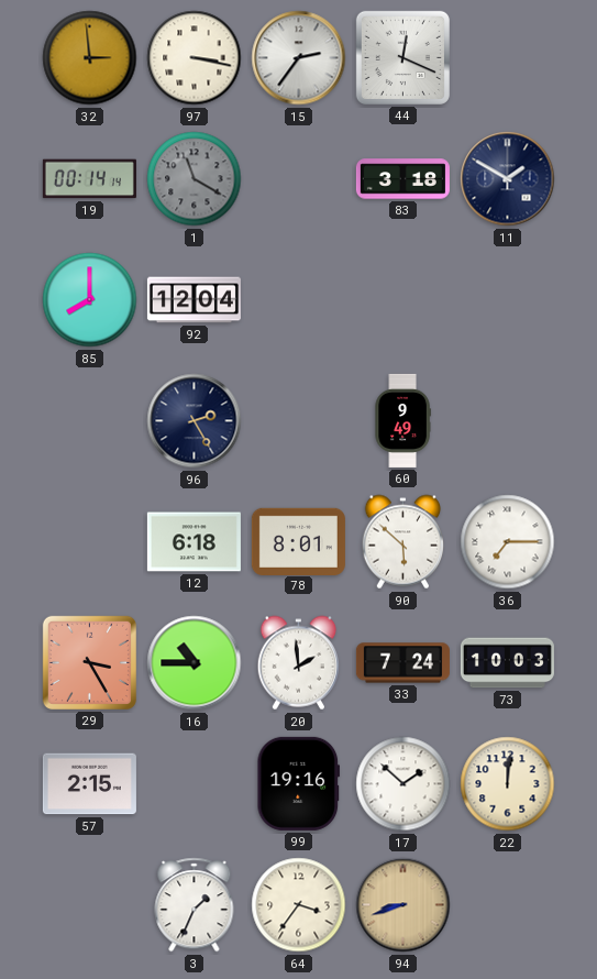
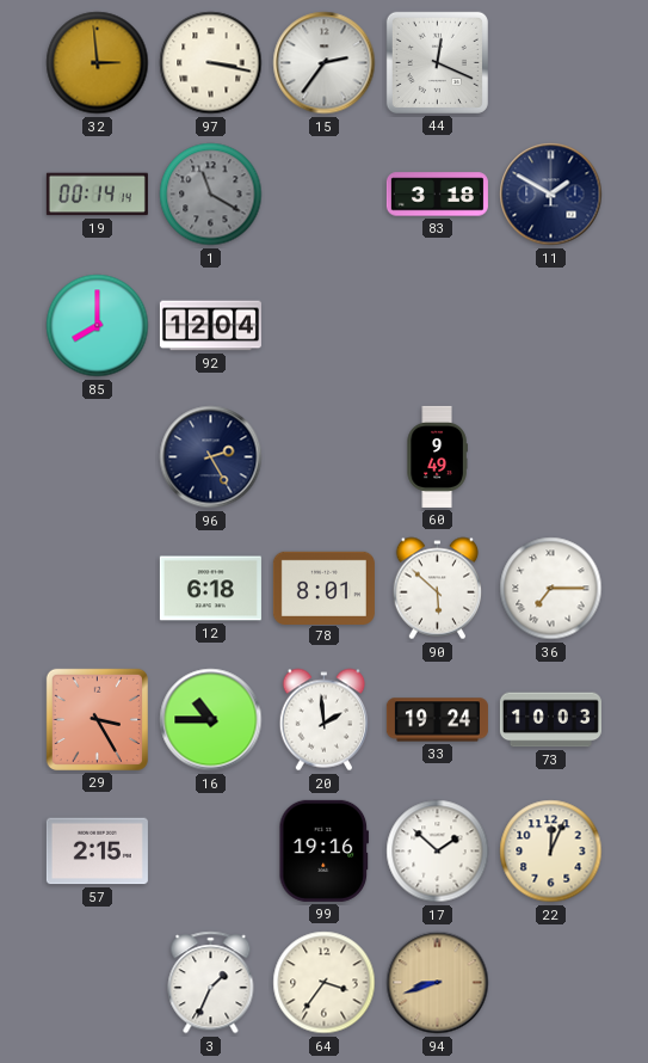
33: 7:24 -> 19:24 (437, 720)
22: 12:01 -> 12:04 (551, 852)
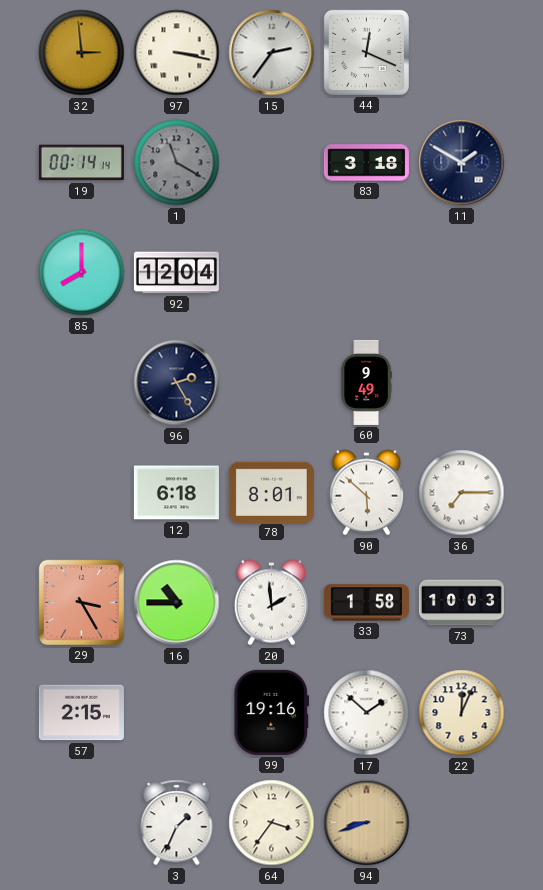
33: 19:24 -> 1:58 (366, 603)
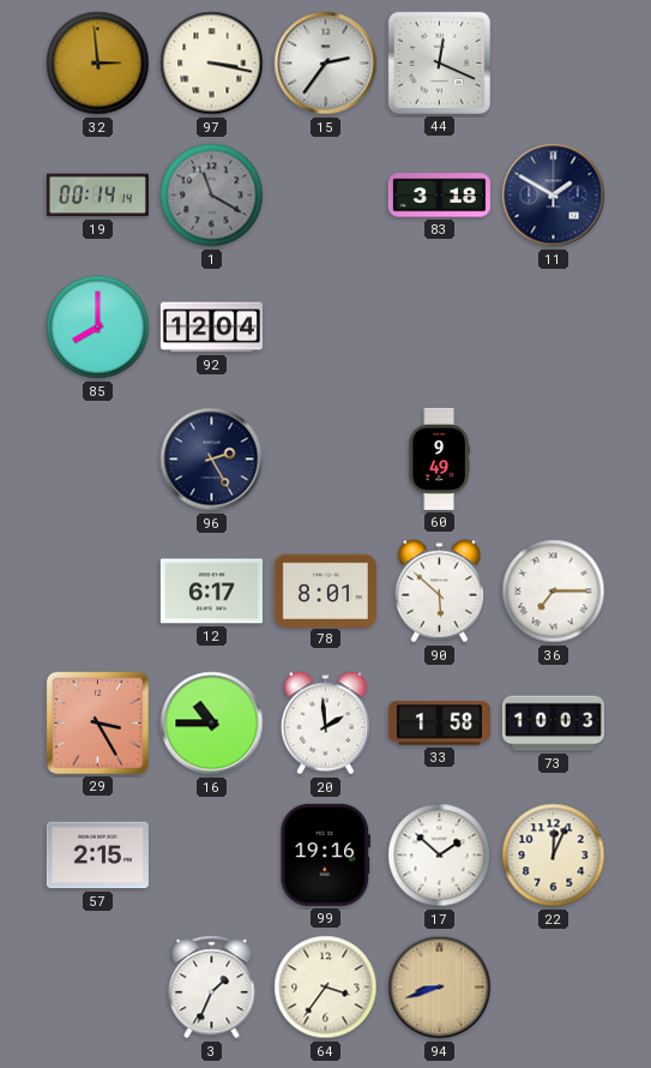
12: 6:18 -> 6:17 (211, 592)
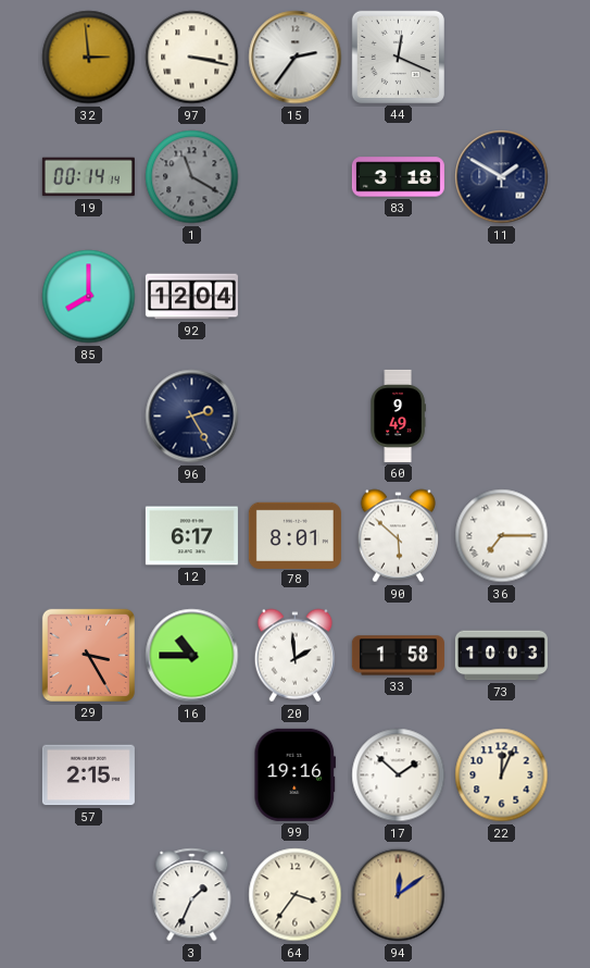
94: 8:42 -> 12:09 (399, 895)
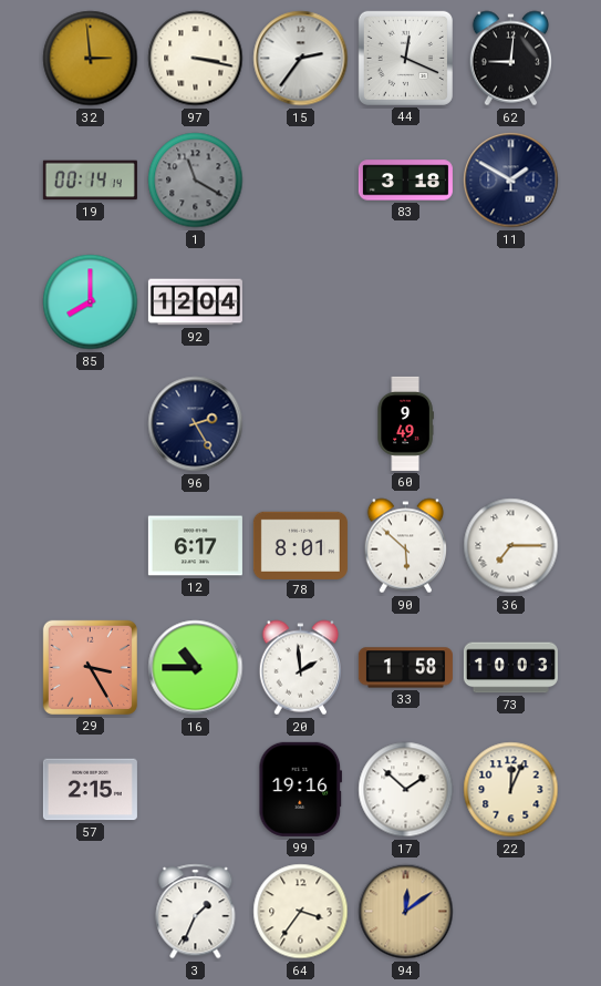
62: none -> 9:01 (510, 59)
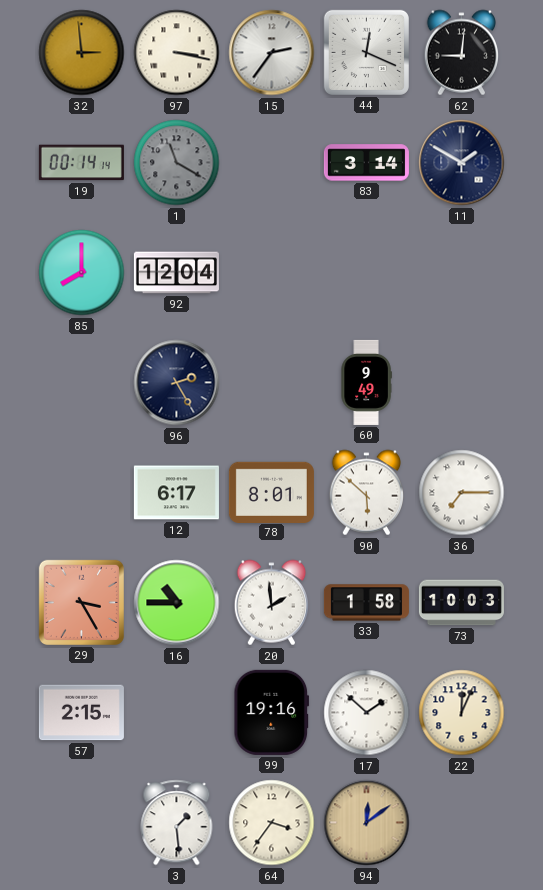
83: 3:18 -> 3:14 (366, 163)
3: 1:34 -> 1:29 (177, 823)
